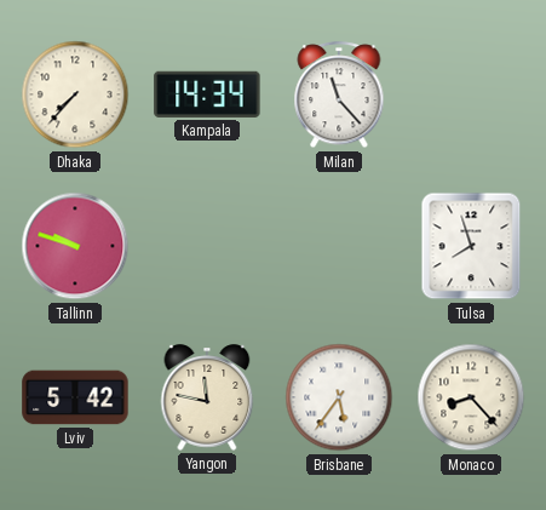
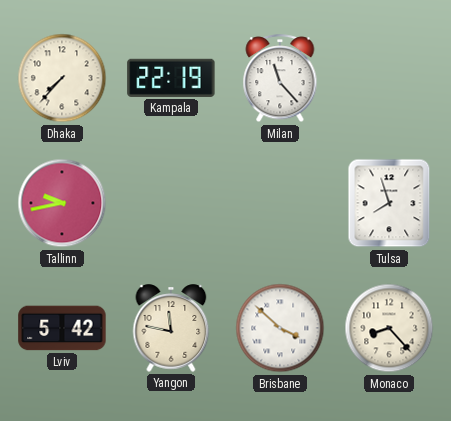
Kampala: 14:34 -> 22:19 (171, 78)
Tallinn: 9:48 -> 9:43 (62, 203)
Brisbane: 5:36 -> 3:52 (280, 328)
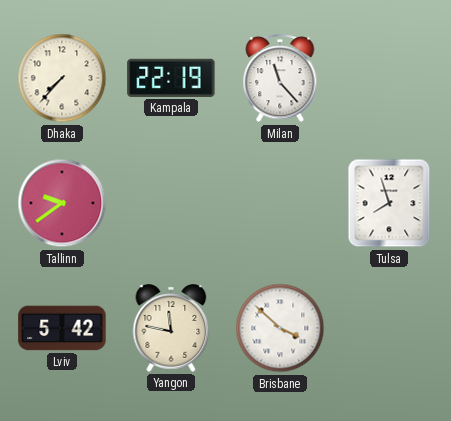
Tallinn: 9:43 -> 9:39 (62, 203)
Monaco: 8:23 -> none (389, 328)
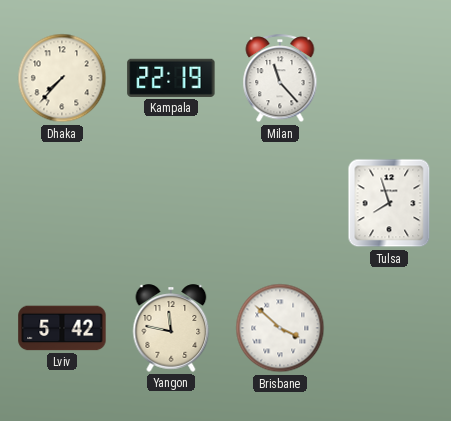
Tallinn: 9:39 -> none (62, 203)
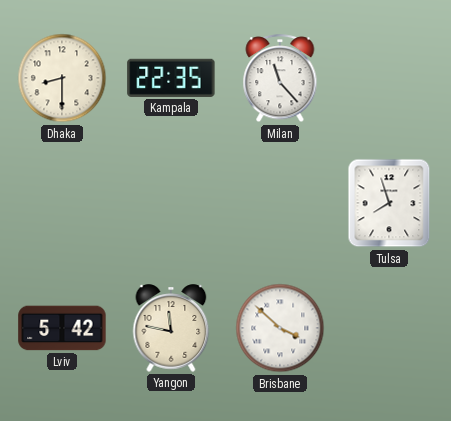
Dhaka: 7:37 -> 8:30 (62, 78)
Kampala: 22:19 -> 22:35 (171, 78)
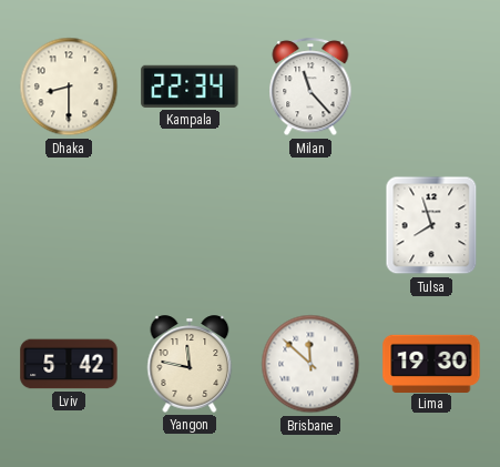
Kampala: 22:35 -> 22:34 (190, 87)
Brisbane: 3:52 -> 11:52 (310, 364)
Lima: none -> 19:30 (431, 363)
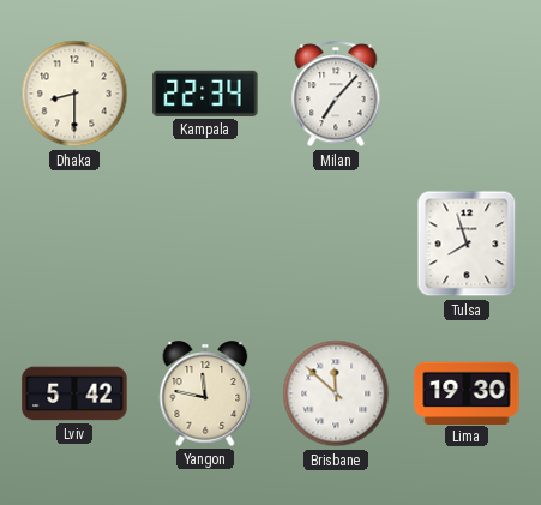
Milan: 11:23 -> 7:07 (336, 95)
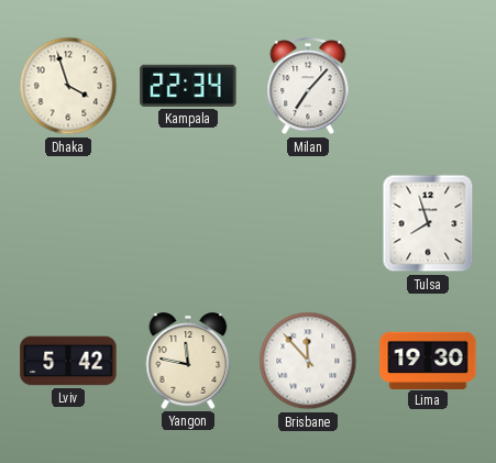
Dhaka: 8:30 -> 3:57 (68, 86)
Brisbane: 11:52 -> 11:53 (308, 361)
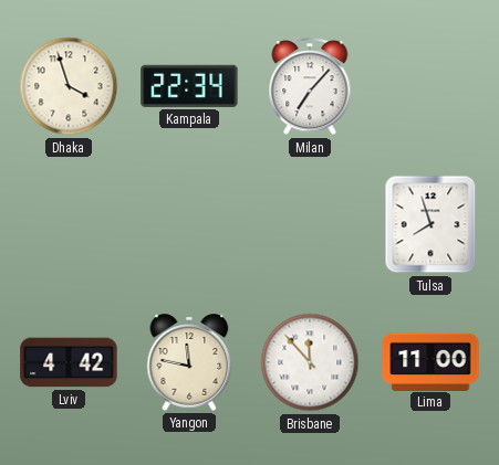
Lviv: 5:42 -> 4:42 (69, 362)
Lima: 19:30 -> 11:00 (430, 361)
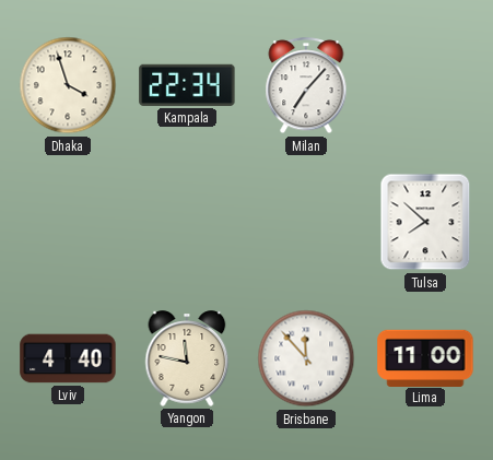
Tulsa: 7:57 -> 7:52 (425, 222)
Lviv: 4:42 -> 4:40 (68, 358)
